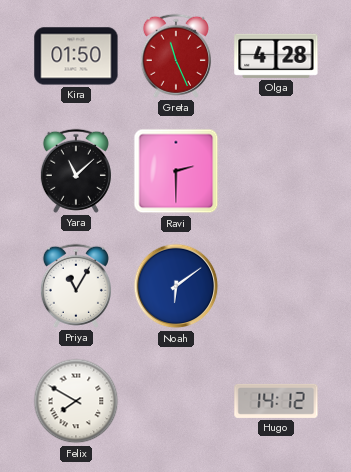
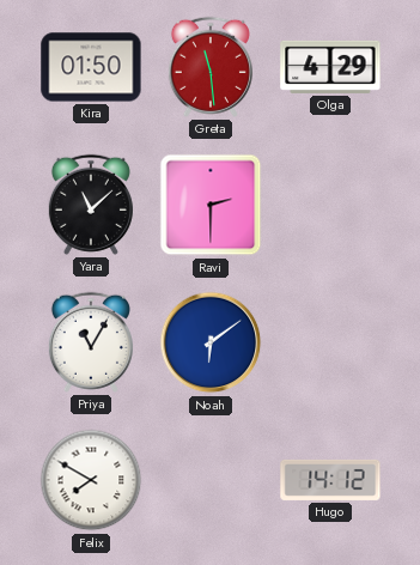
Greta: 11:26 -> 11:29 (211, 67)
Olga: 4:28 -> 4:29 (330, 67)
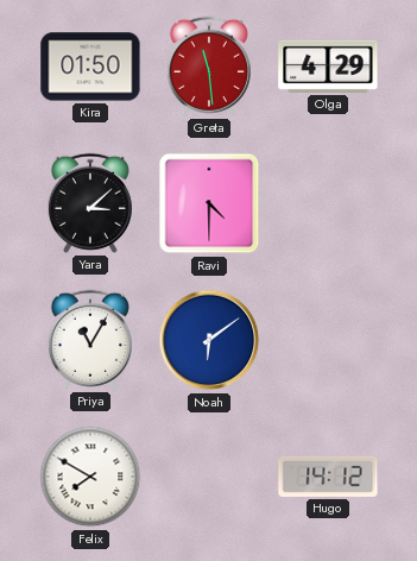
Yara: 11:08 -> 3:08 (90, 203)
Ravi: 2:30 -> 4:30 (209, 203)
